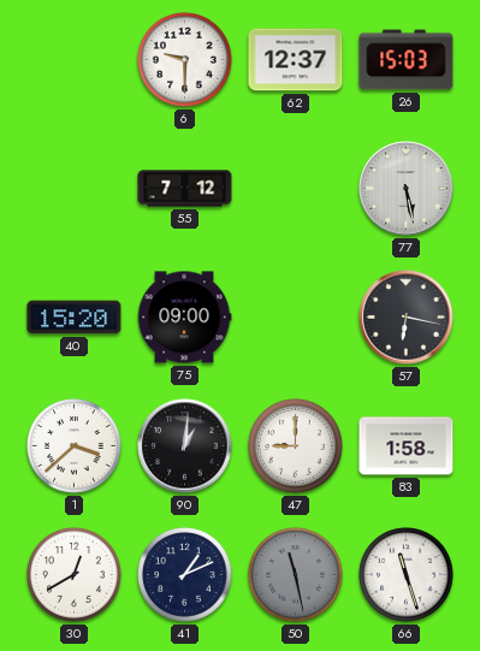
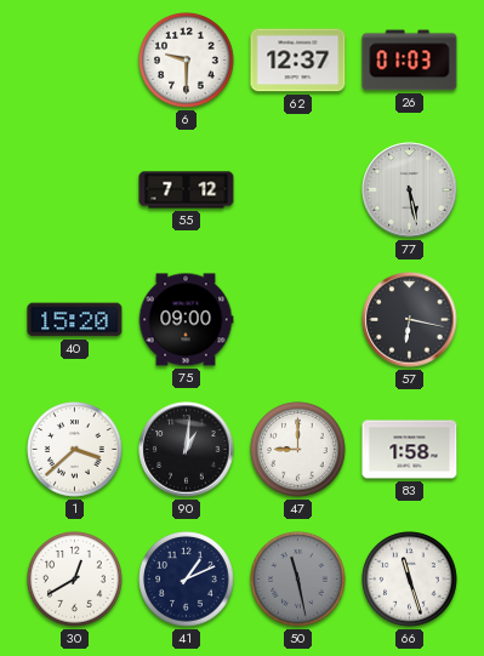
26: 15:03 -> 01:03 (410, 61)
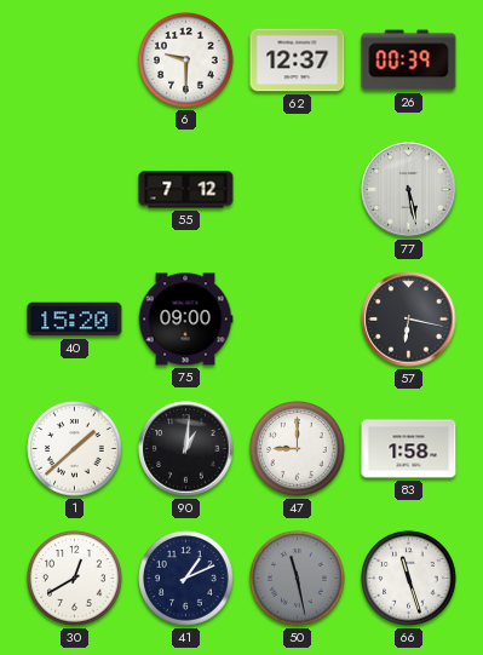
26: 01:03 -> 00:39 (409, 61)
1: 3:38 -> 1:38 (75, 449)
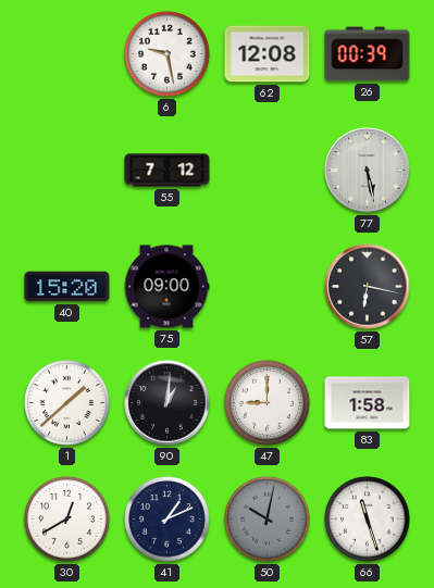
6: 9:30 -> 9:28 (168, 54)
62: 12:37 -> 12:08 (268, 54)
50: 11:28 -> 10:02 (268, 520)
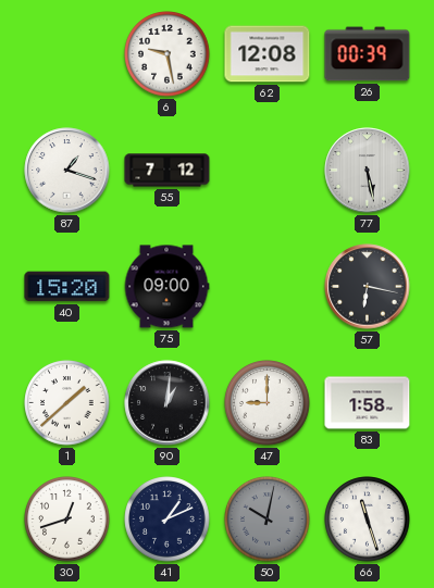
87: none -> 1:18 (67, 171)
30: 12:40 -> 12:42 (67, 520)
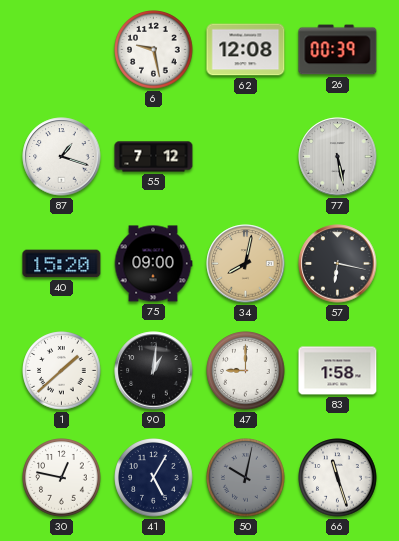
34: none -> 8:02 (246, 264)
30: 12:42 -> 12:47 (62, 478)
41: 1:11 -> 5:05 (154, 478)
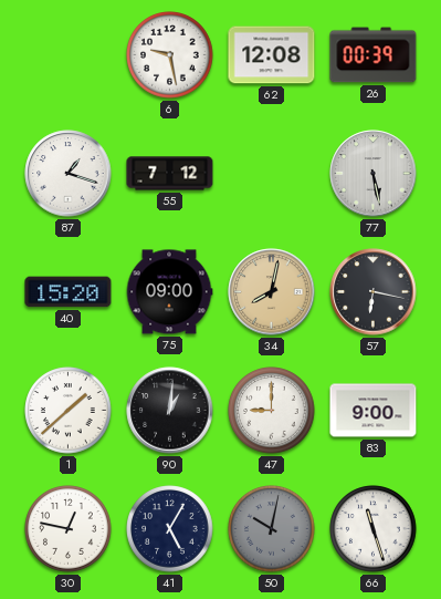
83: 1:58 -> 9:00 (374, 411)
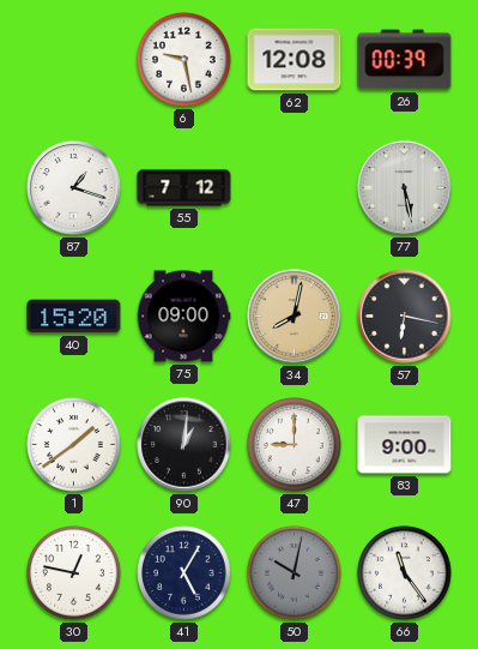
1: 1:38 -> 1:39 (74, 445)
66: 11:27 -> 11:24 (405, 573)
